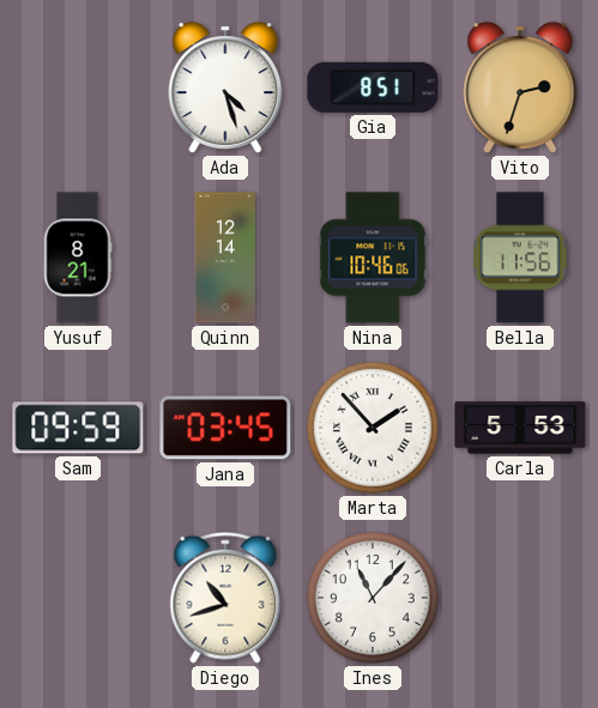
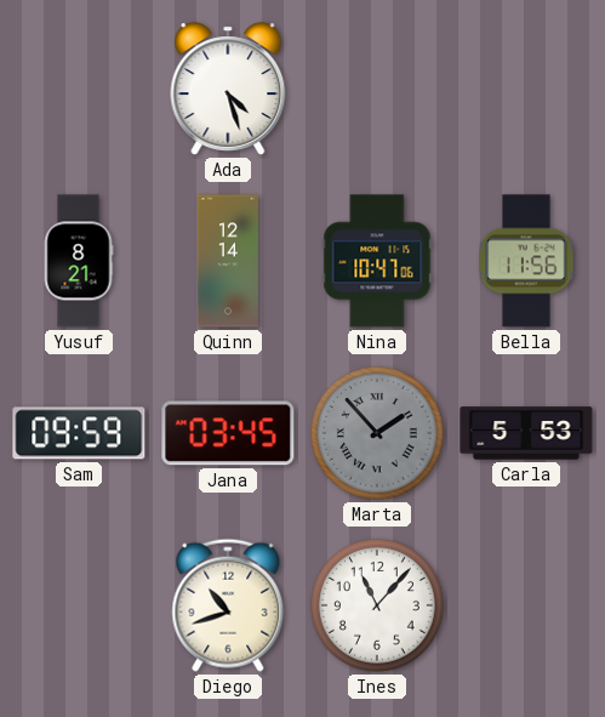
Gia: 8:51 -> none (373, 87)
Vito: 2:33 -> none (520, 87)
Nina: 10:46 -> 10:47 (377, 261)
Marta dial: white -> grey (377, 433)
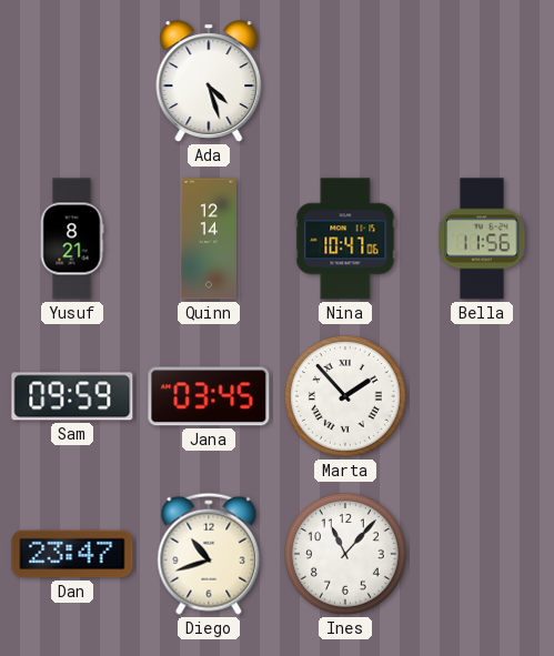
Marta dial: grey -> white (345, 396)
Carla: 5:53 -> none (526, 433)
Dan: none -> 23:47 (72, 554)
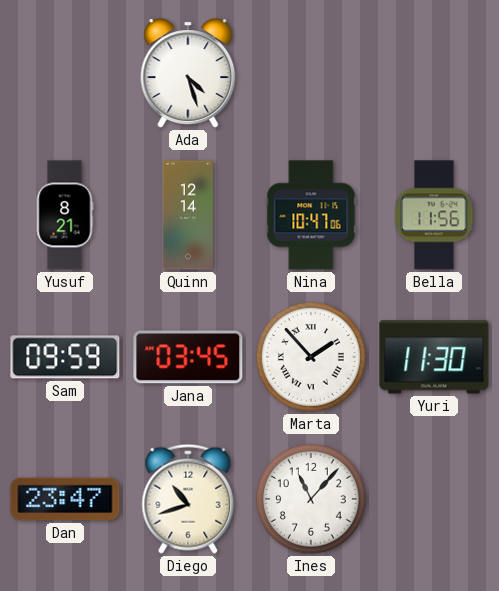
Yuri: none -> 11:30 (434, 357)
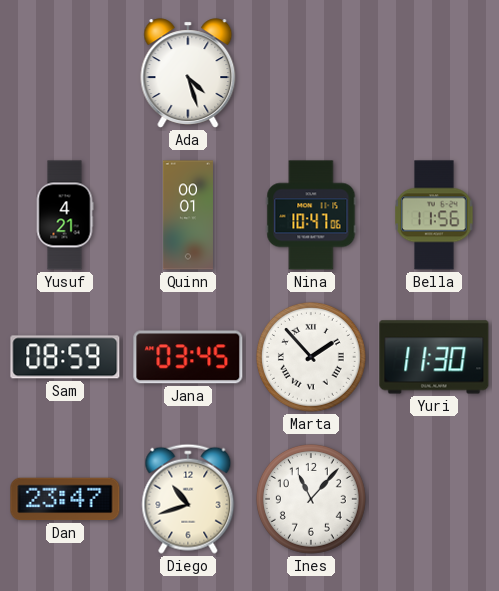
Yusuf: 8:21 -> 4:21 (65, 215)
Quinn: 12:14 -> 00:01 (188, 215)
Sam: 09:59 -> 08:59 (65, 357)
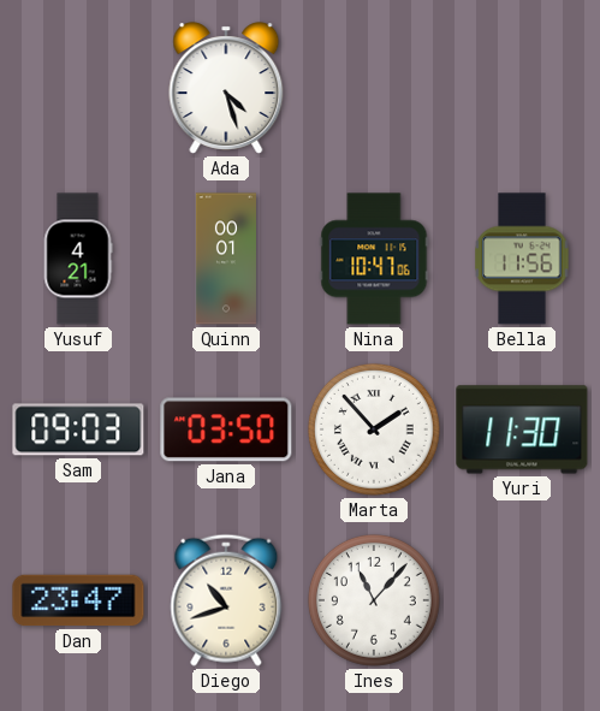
Sam: 08:59 -> 09:03 (78, 429)
Jana: 03:45 -> 03:50 (226, 429)
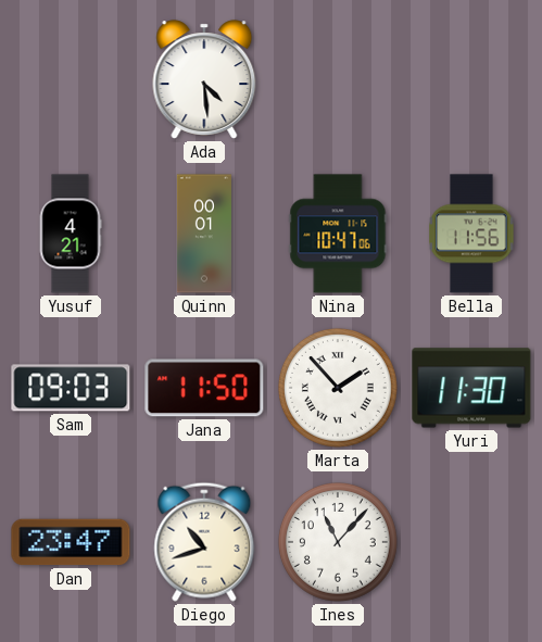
Ada: 4:27 -> 4:29 (204, 79)
Jana: 03:50 -> 11:50 (204, 388)
